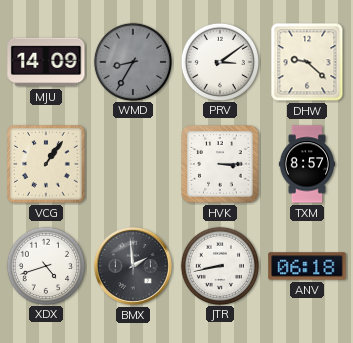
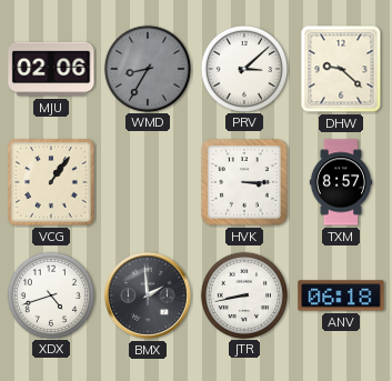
MJU: 14:09 -> 02:06 (51, 69)
PRV: 3:09 -> 3:08 (243, 68)
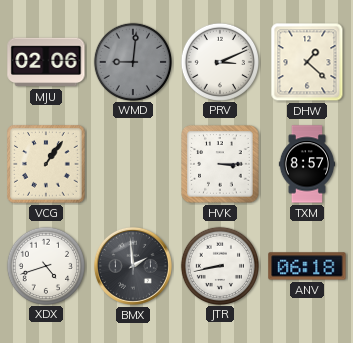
WMD: 8:35 -> 9:01 (132, 61)
PRV: 3:08 -> 3:11 (219, 61)
DHW: 9:22 -> 1:22 (307, 62)
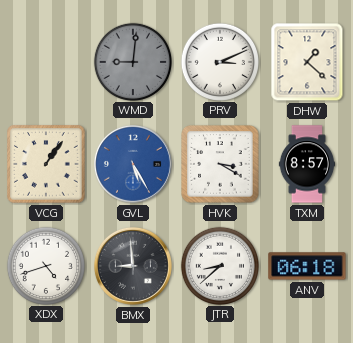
MJU: 02:06 -> none (46, 62)
GVL: none -> 5:25 (133, 164)
HVK: 3:15 -> 3:20 (220, 164)
BMX: 1:59 -> 8:59 (133, 266)
JTR: 8:43 -> 8:38 (219, 265)
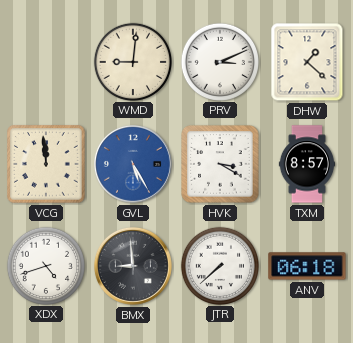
WMD dial: grey -> cream (132, 61)
VCG: 1:06 -> 11:59 (47, 165)
JTR: 8:38 -> 7:38 (219, 265)
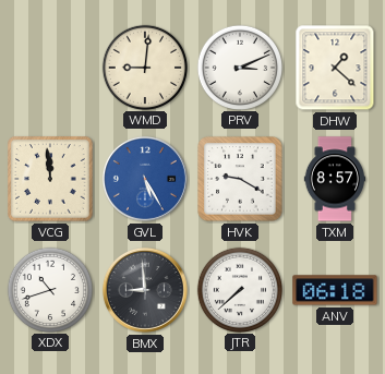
HVK: 3:20 -> 9:20 (240, 179)
XDX: 4:42 -> 10:42 (49, 289)
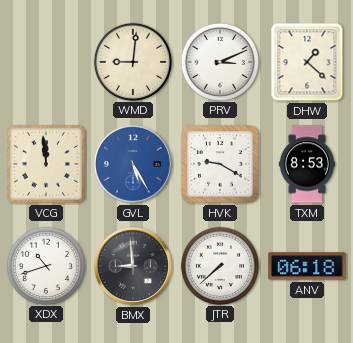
TXM: 8:57 -> 8:53 (307, 164)
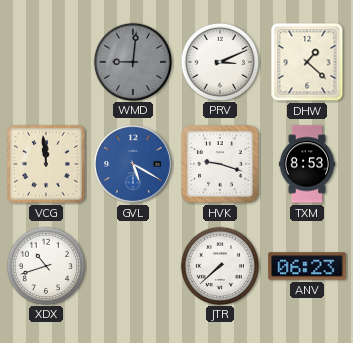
WMD dial: cream -> grey (132, 61)
GVL: 5:25 -> 5:20 (133, 164)
HVK: 9:20 -> 9:18 (220, 164)
BMX: 8:59 -> none (133, 266)
ANV: 06:18 -> 06:23 (307, 266)
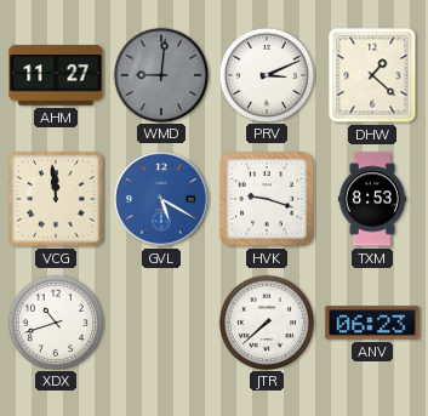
AHM: none -> 11:27 (56, 75)
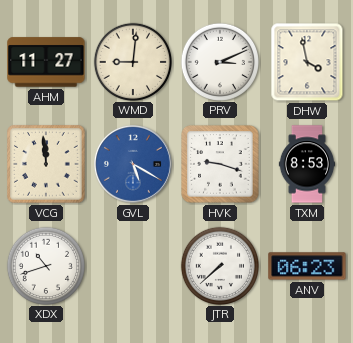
WMD dial: grey -> cream (132, 61)
DHW: 1:22 -> 3:58 (307, 62)
